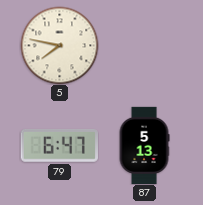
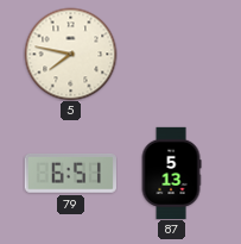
79: 6:47 -> 6:51 (70, 174)
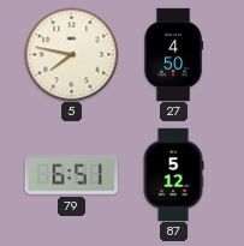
27: none -> 4:50 (173, 54)
87: 5:13 -> 5:12 (173, 174)
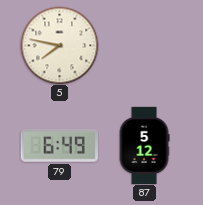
27: 4:50 -> none (173, 54)
79: 6:51 -> 6:49 (59, 146)
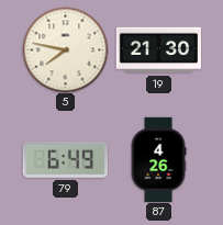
19: none -> 21:30 (158, 50)
87: 5:12 -> 4:26 (158, 159)
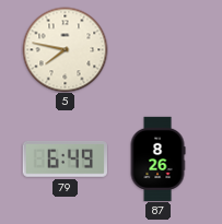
19: 21:30 -> none (158, 50)
87: 4:26 -> 8:26 (157, 158)
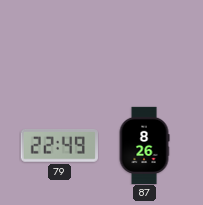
5: 7:47 -> none (65, 49)
79: 6:49 -> 22:49 (59, 146)
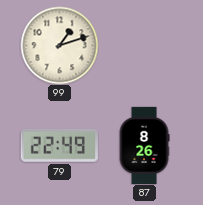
99: none -> 1:12 (59, 45)
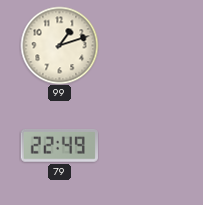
87: 8:26 -> none (144, 145)
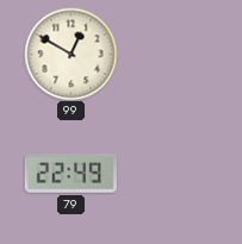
99: 1:12 -> 12:50 (70, 54)
